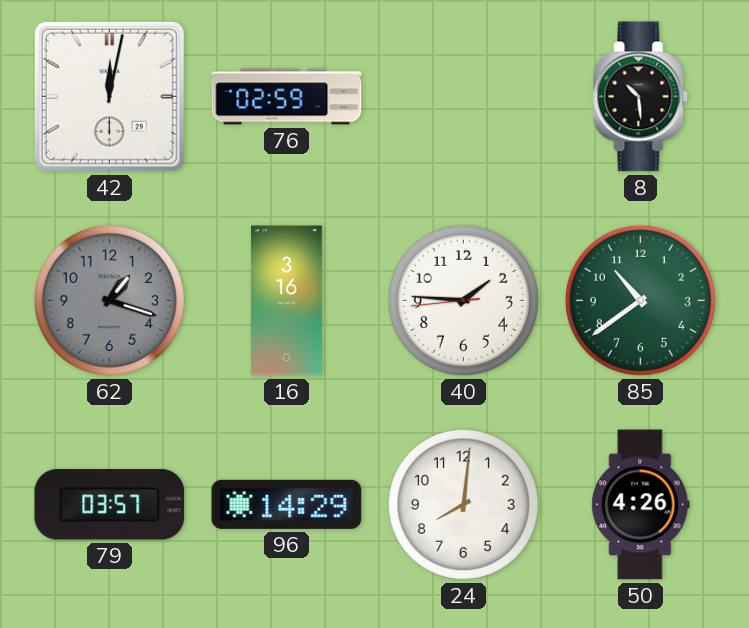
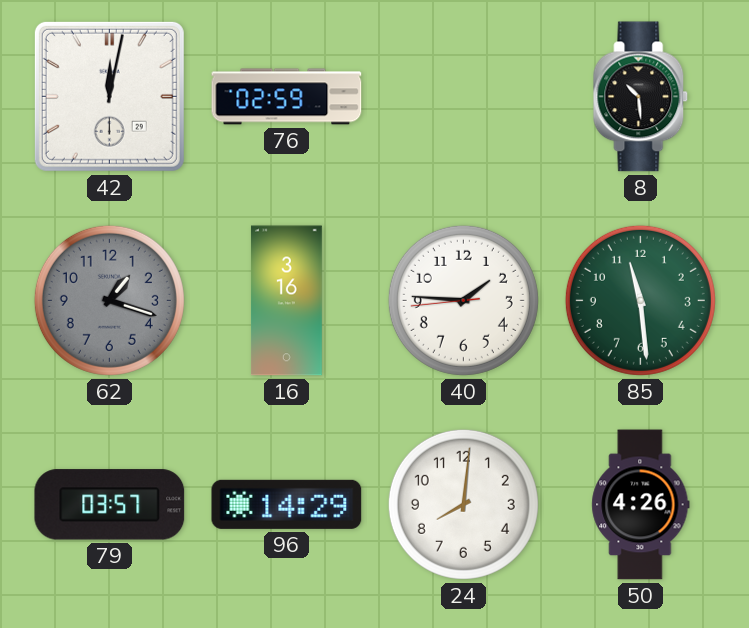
85: 10:39 -> 11:29 (640, 300)
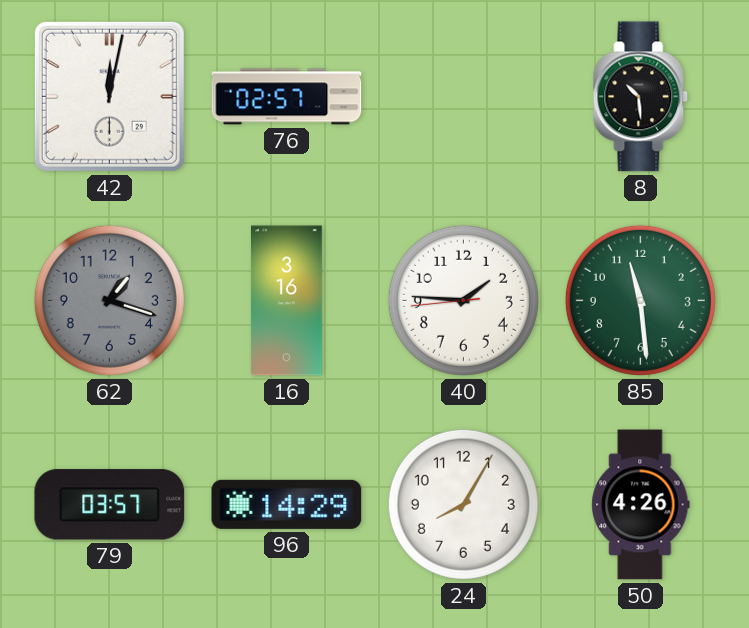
76: 02:59 -> 02:57 (287, 97)
24: 8:01 -> 8:05 (463, 504)
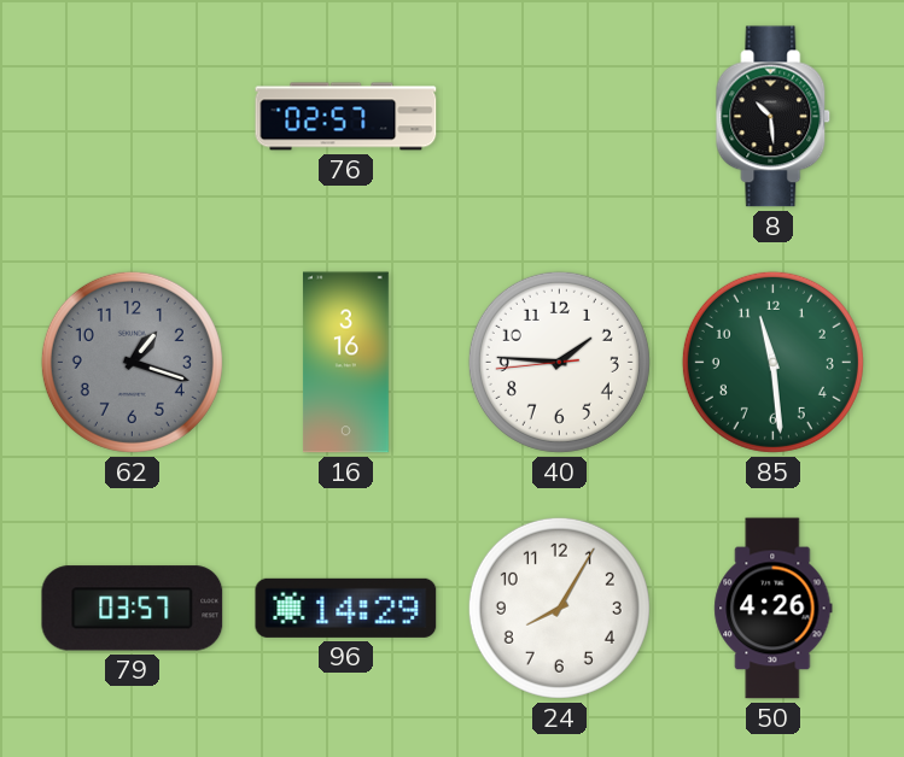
42: 12:02 -> none (109, 96)
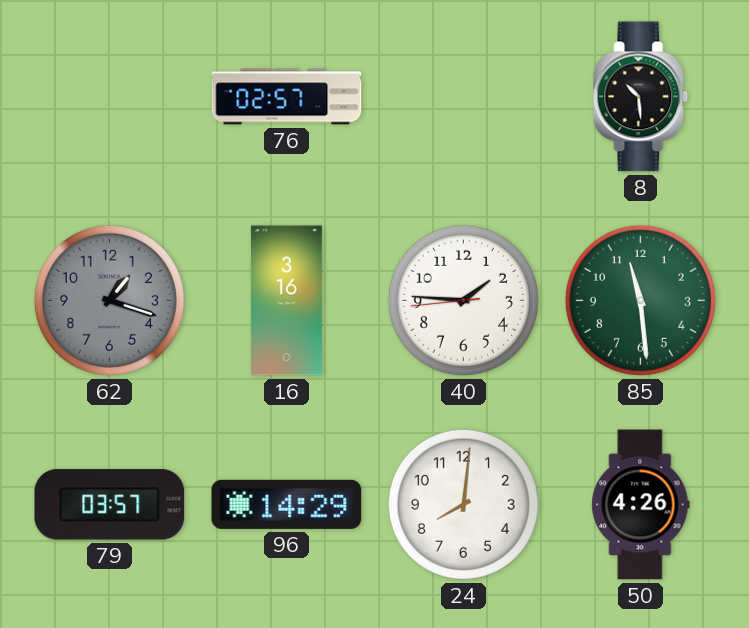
24: 8:05 -> 8:01 (463, 504)
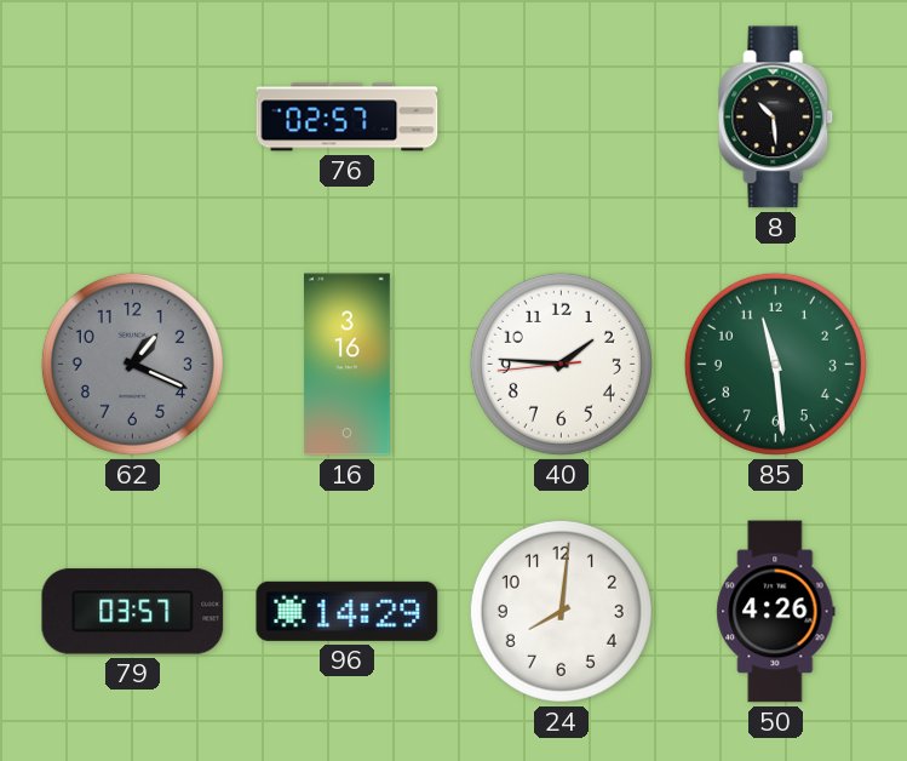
62: 1:18 -> 1:19 (132, 364)
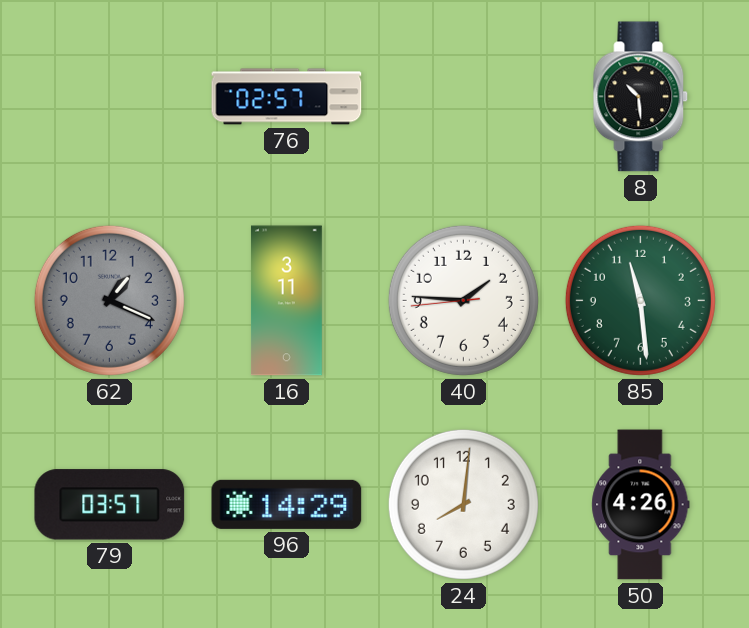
16: 3:16 -> 3:11 (286, 301)
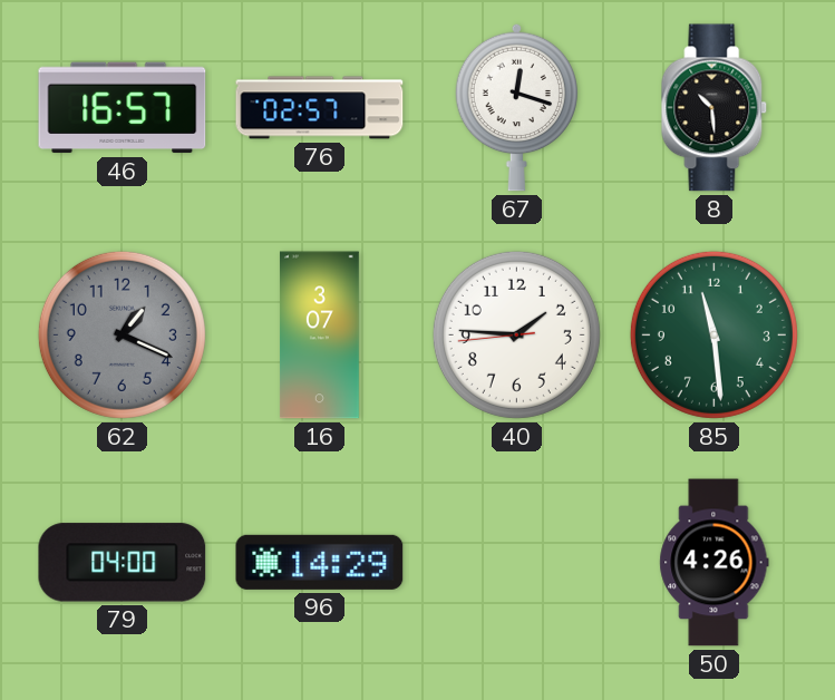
46: none -> 16:57 (123, 108)
67: none -> 12:18 (517, 107)
16: 3:11 -> 3:07 (319, 336)
79: 03:57 -> 04:00 (123, 563)
24: 8:01 -> none (463, 504)
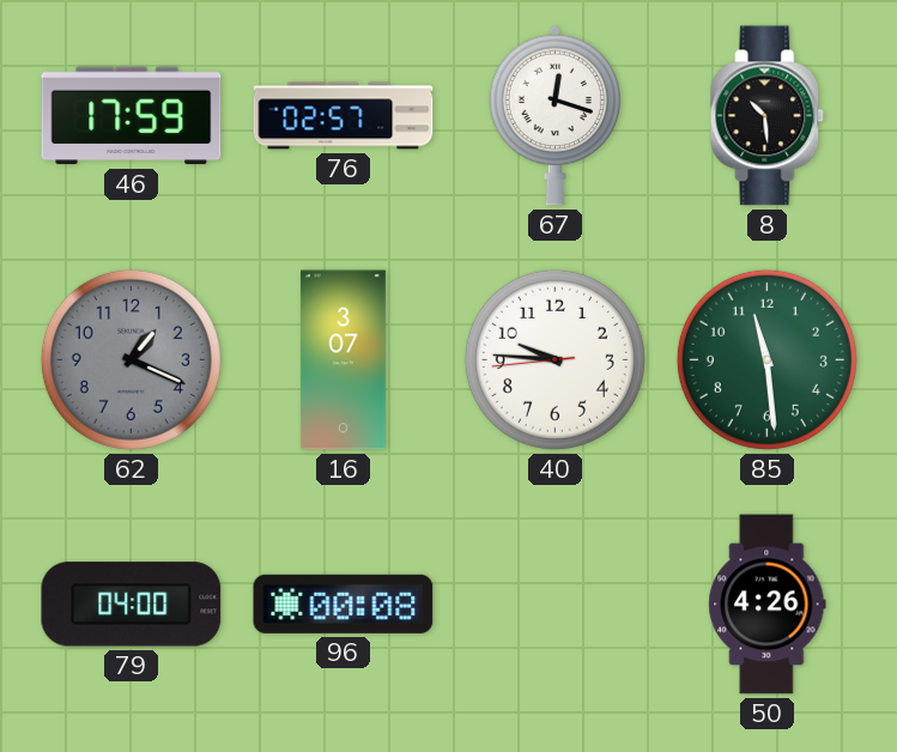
46: 16:57 -> 17:59 (132, 116)
40: 1:45 -> 9:45 (554, 359)
96: 14:29 -> 00:08 (344, 604)
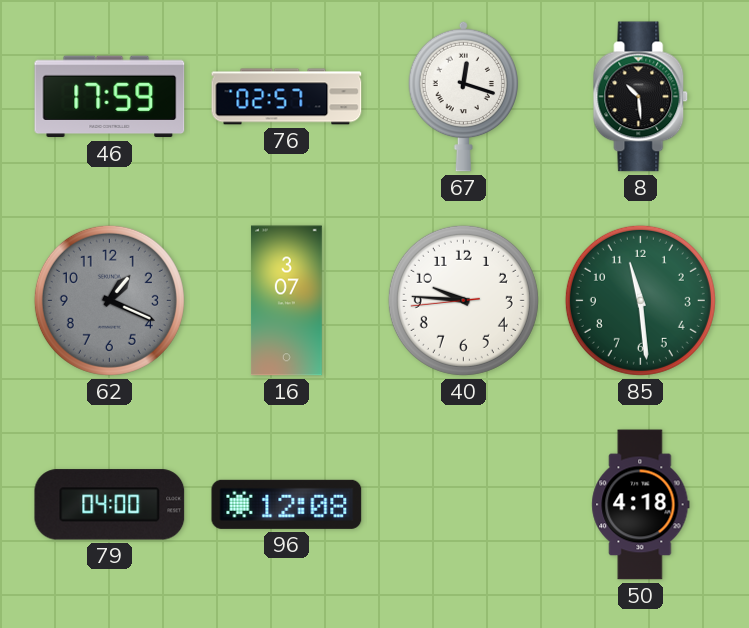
96: 00:08 -> 12:08 (287, 504)
50: 4:26 -> 4:18 (641, 505)
